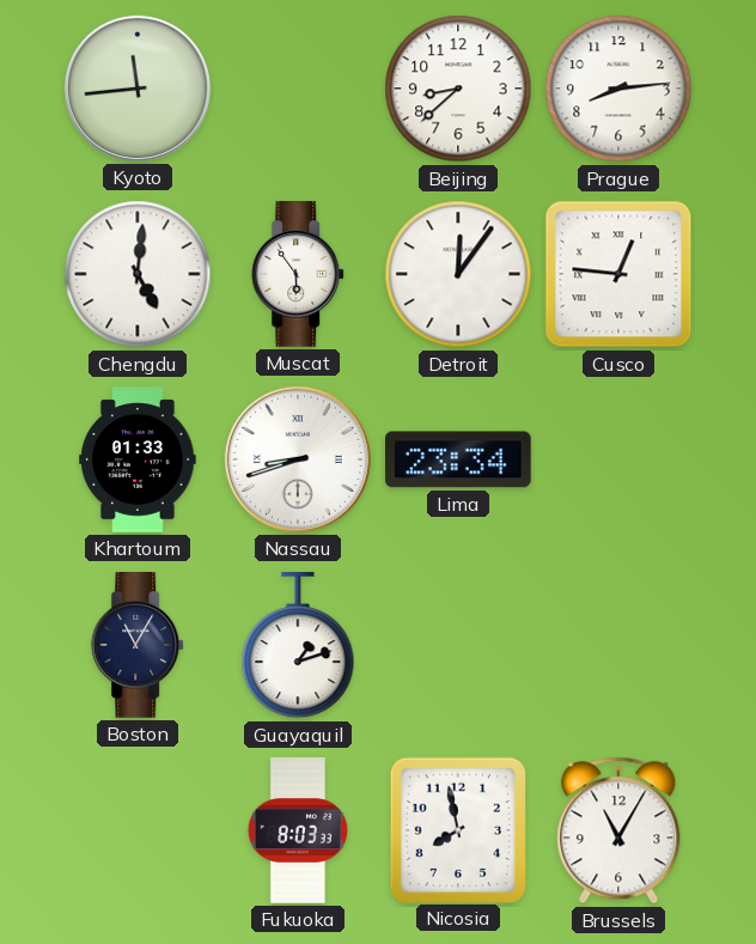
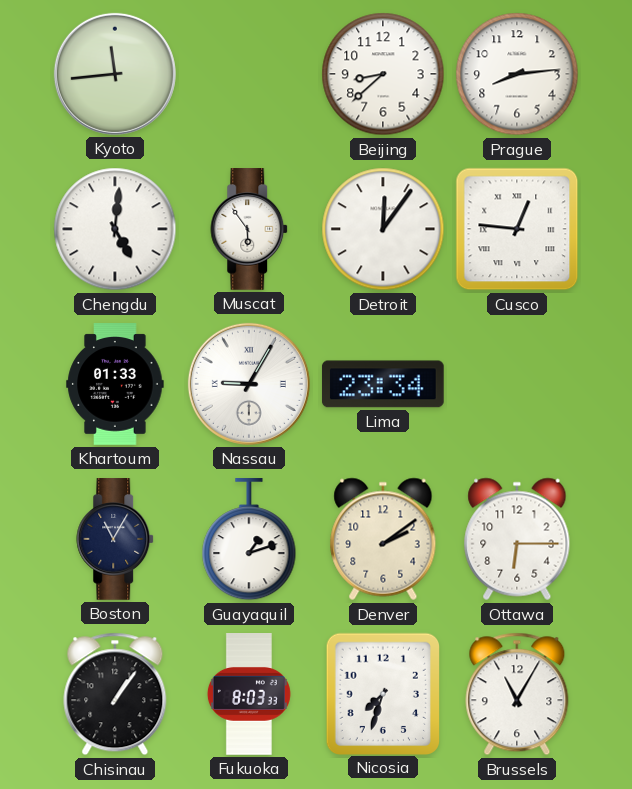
Nassau: 8:42 -> 9:05 (249, 384)
Denver: none -> 2:09 (383, 539)
Ottawa: none -> 6:15 (517, 539)
Chisinau: none -> 1:06 (115, 694)
Nicosia: 7:58 -> 7:33 (382, 693)
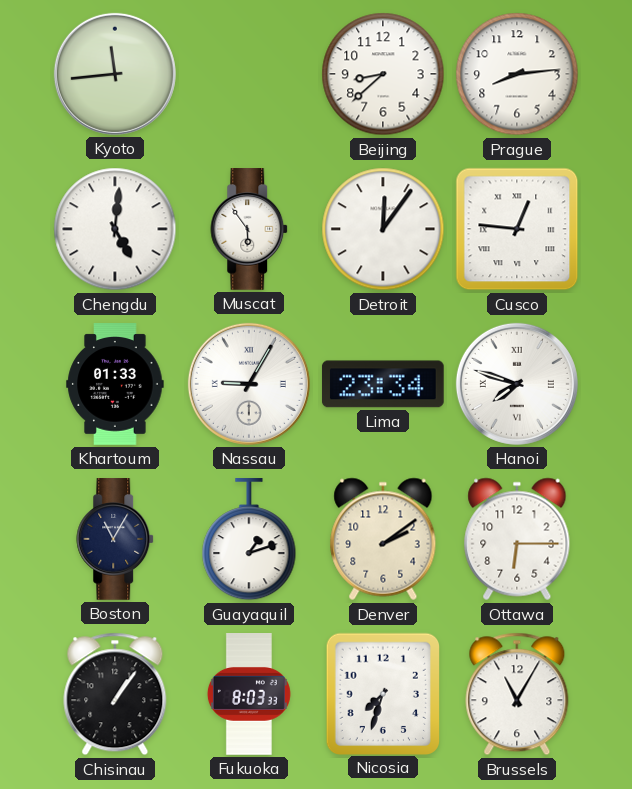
Hanoi: none -> 7:48 (517, 384)
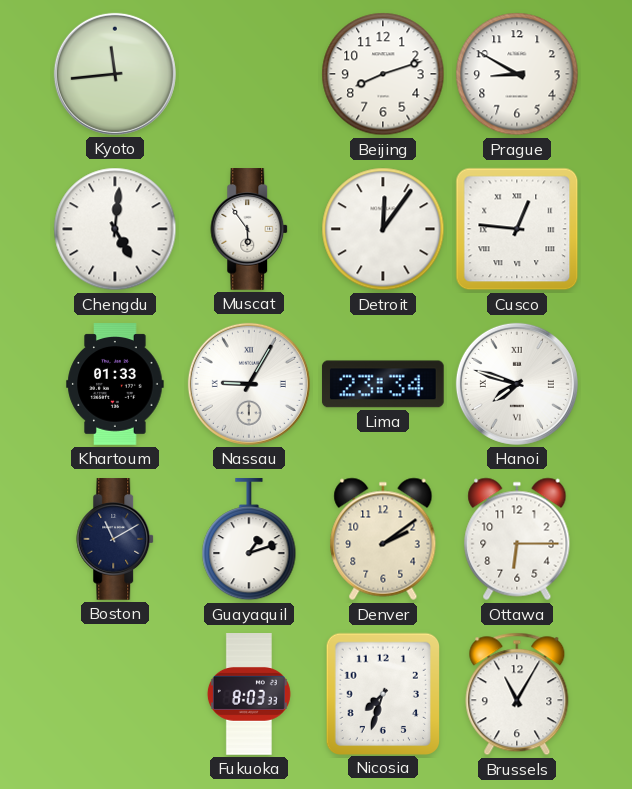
Beijing: 8:38 -> 8:12 (383, 74)
Prague: 8:14 -> 8:50 (517, 74)
Boston: 11:05 -> 11:10 (116, 539)
Chisinau: 1:06 -> none (115, 694)
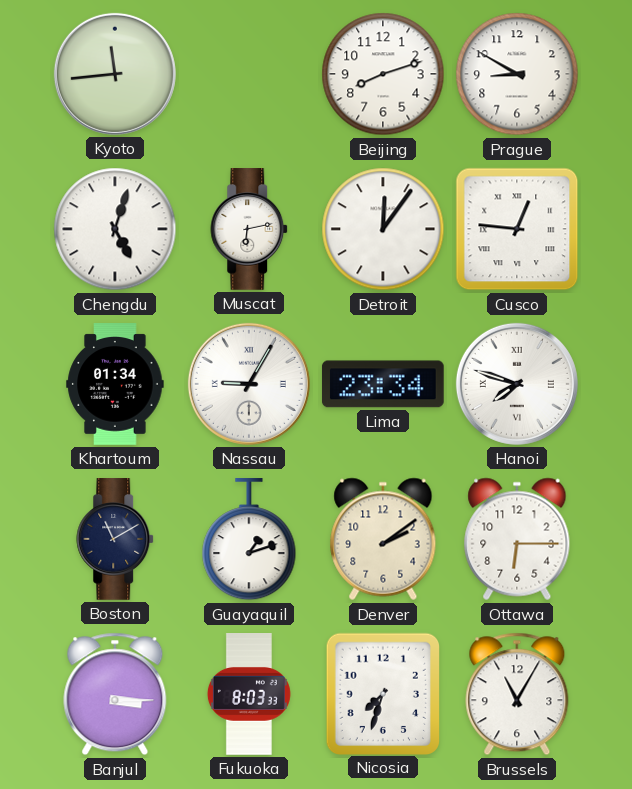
Chengdu: 5:01 -> 5:03 (115, 229)
Muscat: 5:54 -> 6:13 (250, 229)
Khartoum: 01:33 -> 01:34 (115, 384)
Banjul: none -> 3:15 (115, 694)
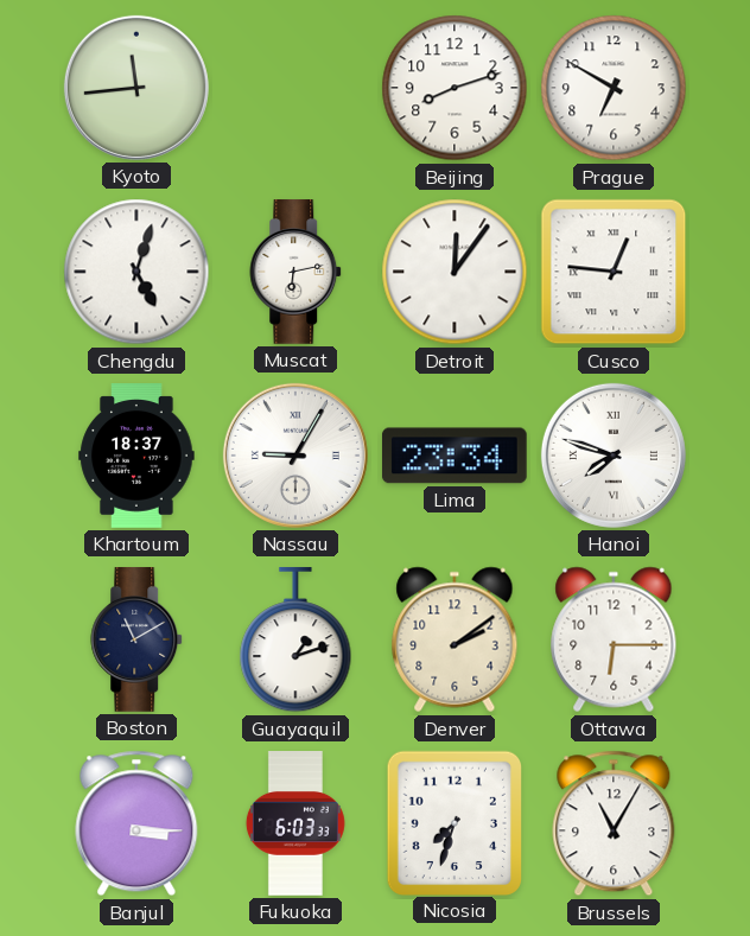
Prague: 8:50 -> 6:50 (614, 88)
Khartoum: 01:34 -> 18:37 (136, 456)
Fukuoka: 8:03 -> 6:03 (295, 823)
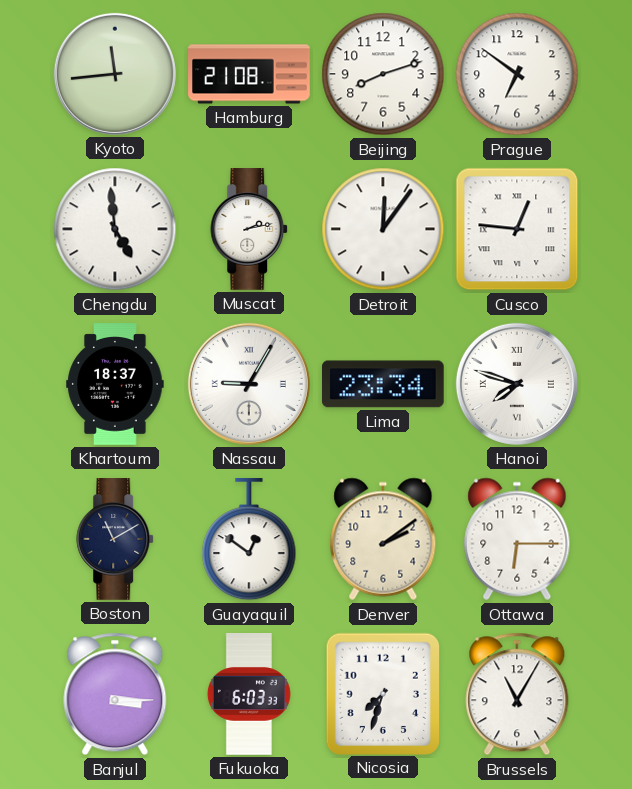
Hamburg: none -> 21:08 (249, 74)
Prague: 6:50 -> 6:51 (517, 74)
Chengdu: 5:03 -> 4:59 (115, 229)
Muscat: 6:13 -> 2:13 (250, 229)
Guayaquil: 1:12 -> 12:51 (249, 540)
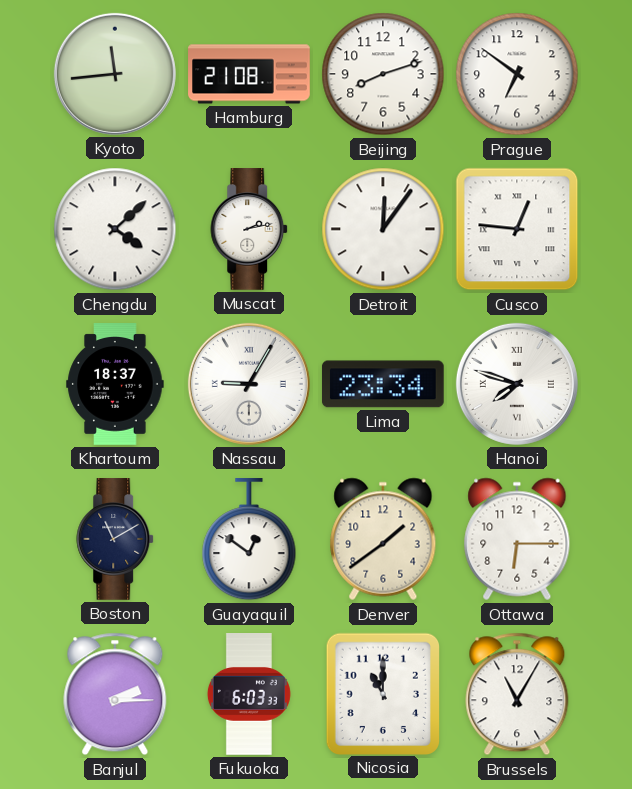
Chengdu: 4:59 -> 4:08 (115, 229)
Denver: 2:09 -> 1:39 (383, 539)
Banjul: 3:15 -> 2:15 (115, 694)
Nicosia: 7:33 -> 11:00 (382, 693)
